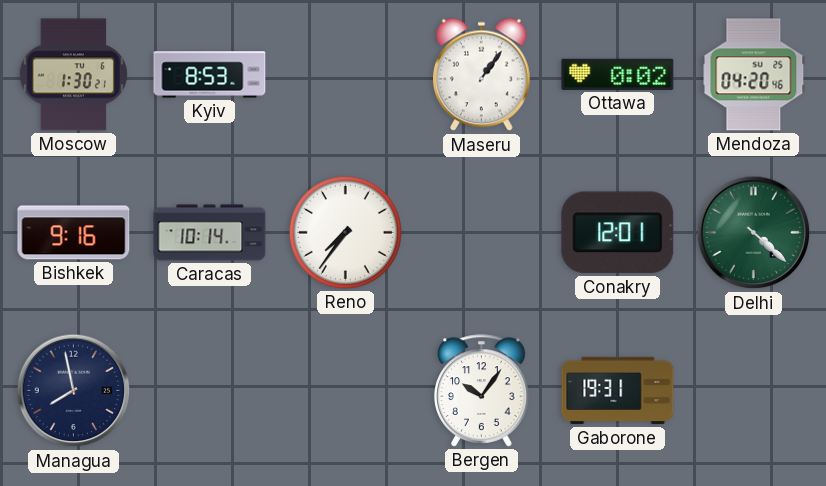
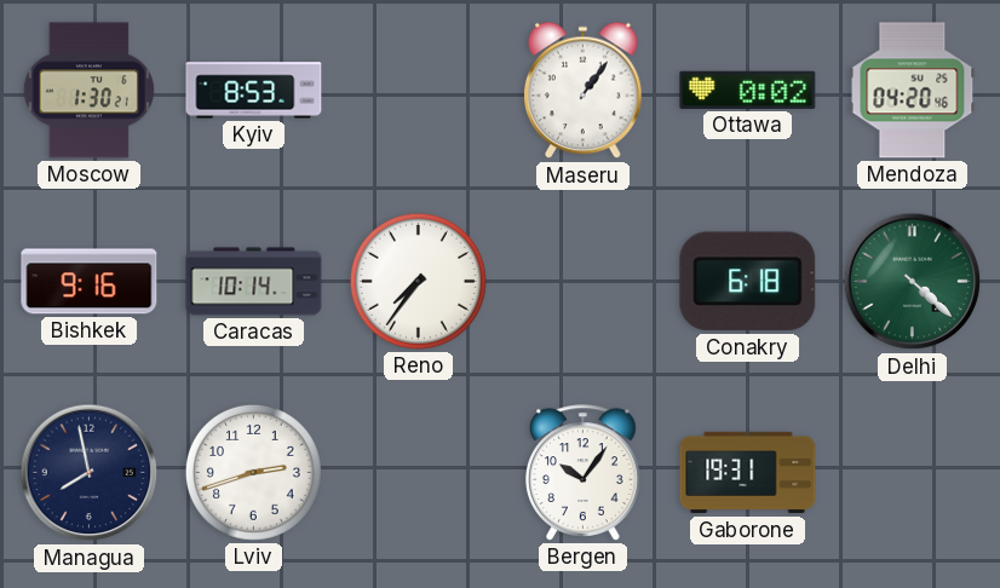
Conakry: 12:01 -> 6:18 (748, 282)
Lviv: none -> 2:42 (253, 472)
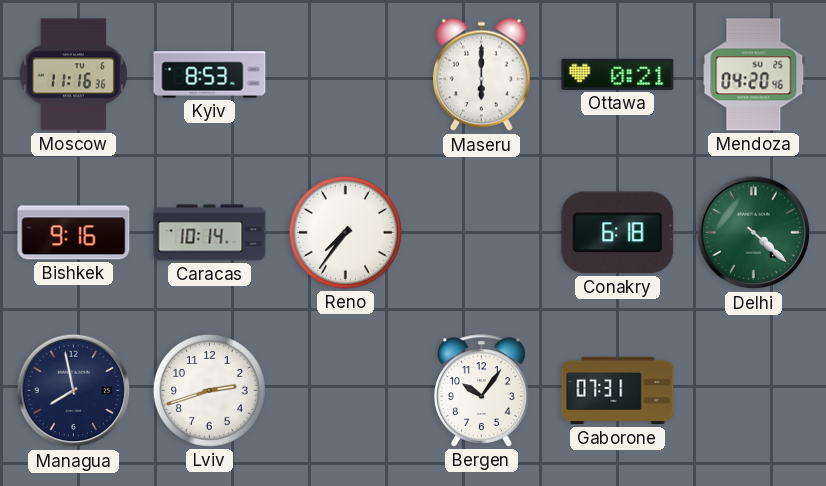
Moscow: 1:30 -> 11:16 (73, 75)
Maseru: 1:06 -> 6:00 (482, 75)
Ottawa: 0:02 -> 0:21 (618, 74)
Gaborone: 19:31 -> 07:31 (618, 391)
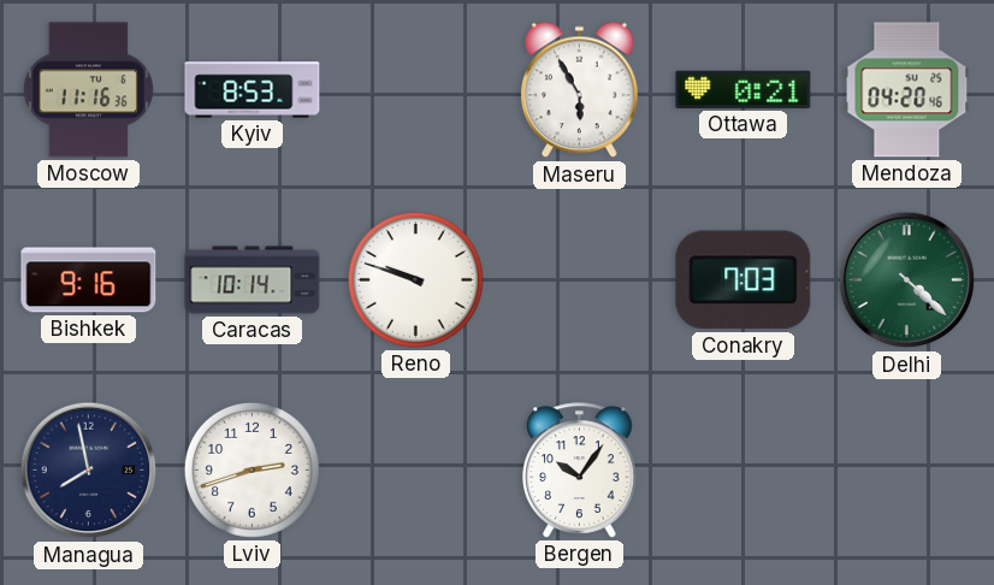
Maseru: 6:00 -> 5:55 (580, 90)
Reno: 7:36 -> 9:48 (415, 279)
Conakry: 6:18 -> 7:03 (744, 280)
Gaborone: 07:31 -> none (618, 391)
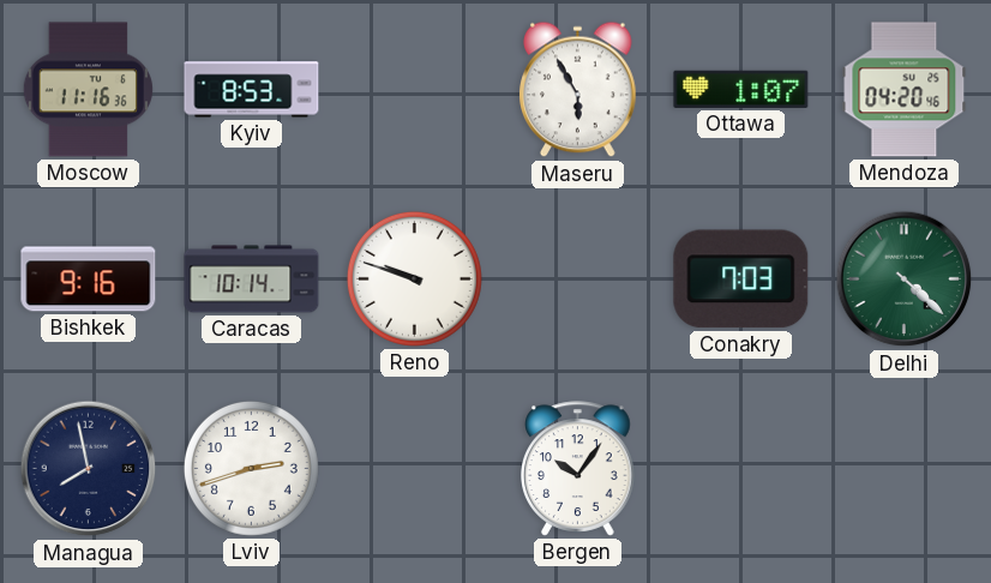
Ottawa: 0:21 -> 1:07 (741, 89)
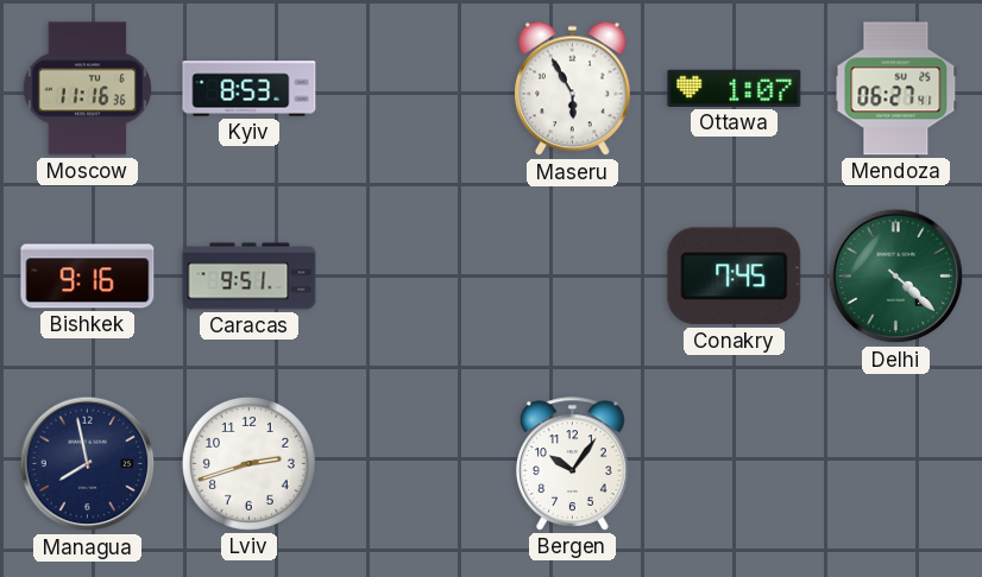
Mendoza: 04:20 -> 06:27 (896, 89)
Caracas: 10:14 -> 9:51 (250, 277)
Reno: 9:48 -> none (414, 278)
Conakry: 7:03 -> 7:45 (735, 277)
